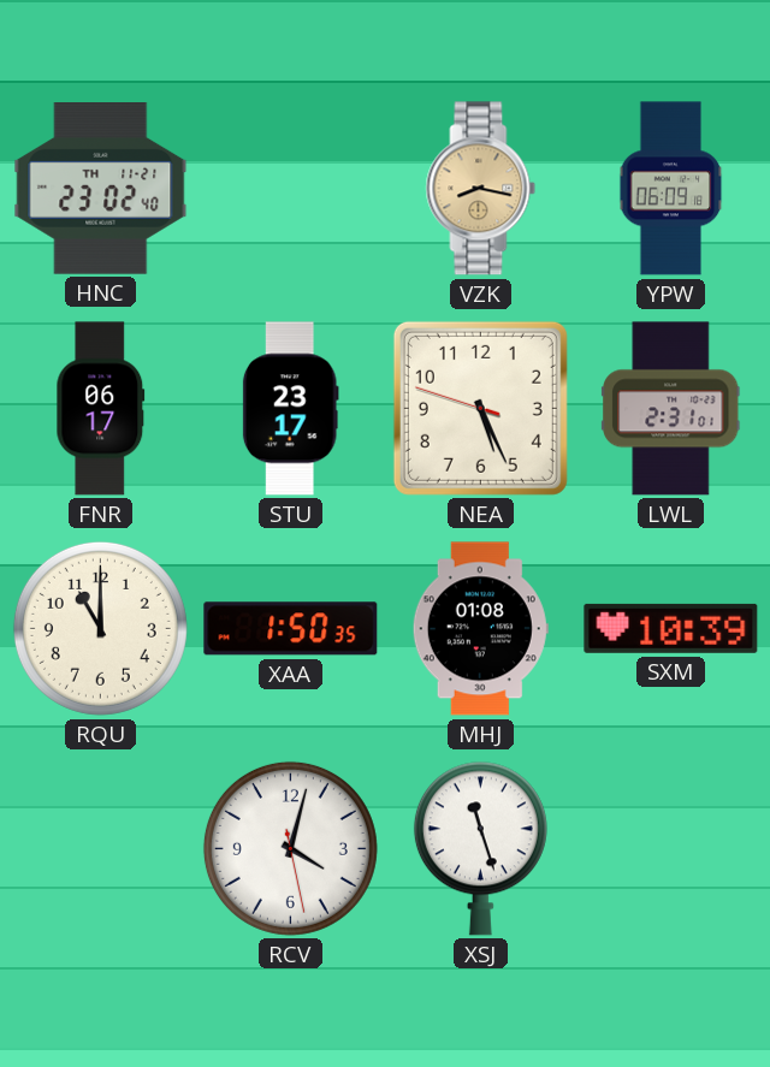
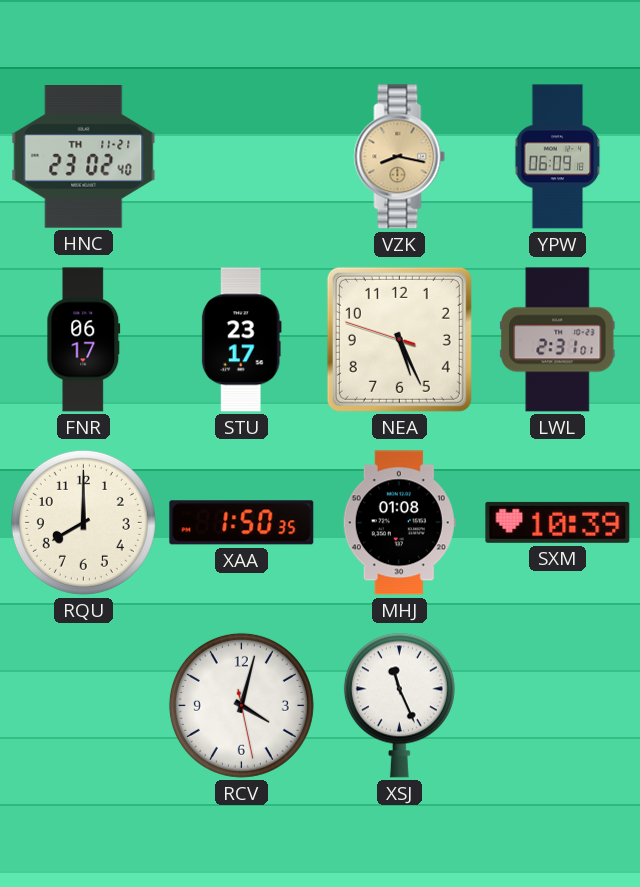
RQU: 11:00 -> 8:00 (83, 522)
XSJ: 11:27 -> 11:26 (399, 705)
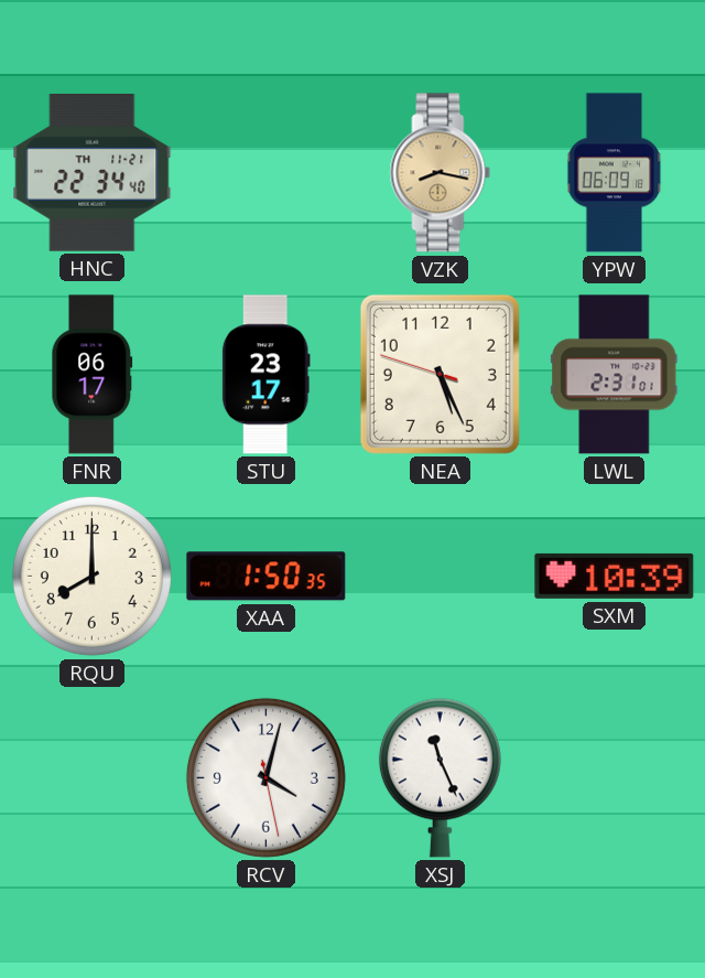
HNC: 23:02 -> 22:34 (93, 173)
MHJ: 01:08 -> none (399, 523)
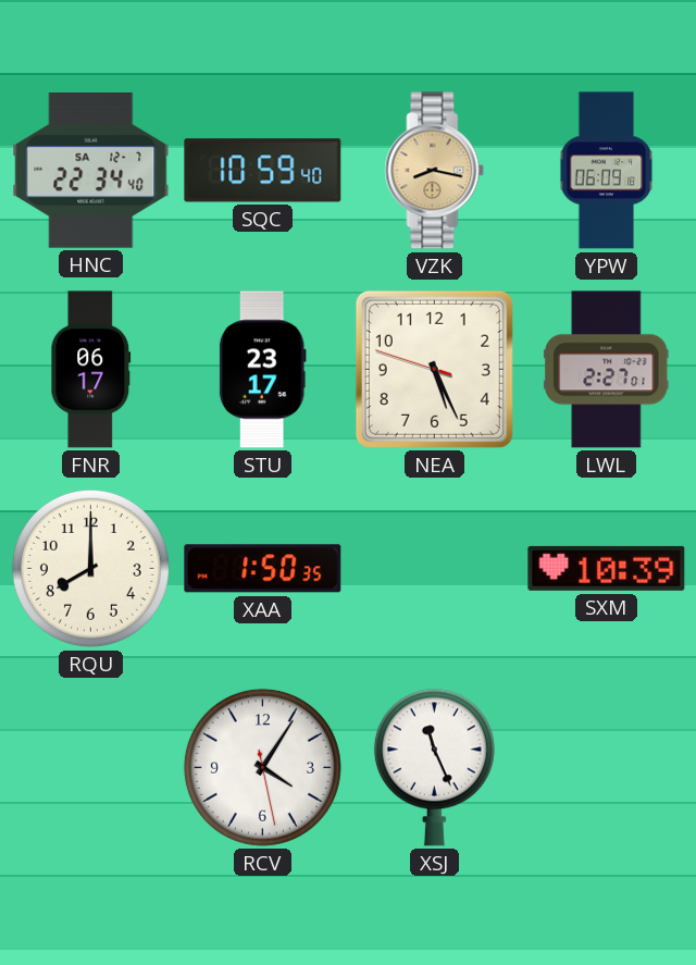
HNC date: TH 11-21 -> SA 12-7 (91, 171)
SQC: none -> 10:59 (263, 171)
LWL: 2:31 -> 2:27 (607, 370)
RCV: 4:02 -> 4:05 (262, 767)
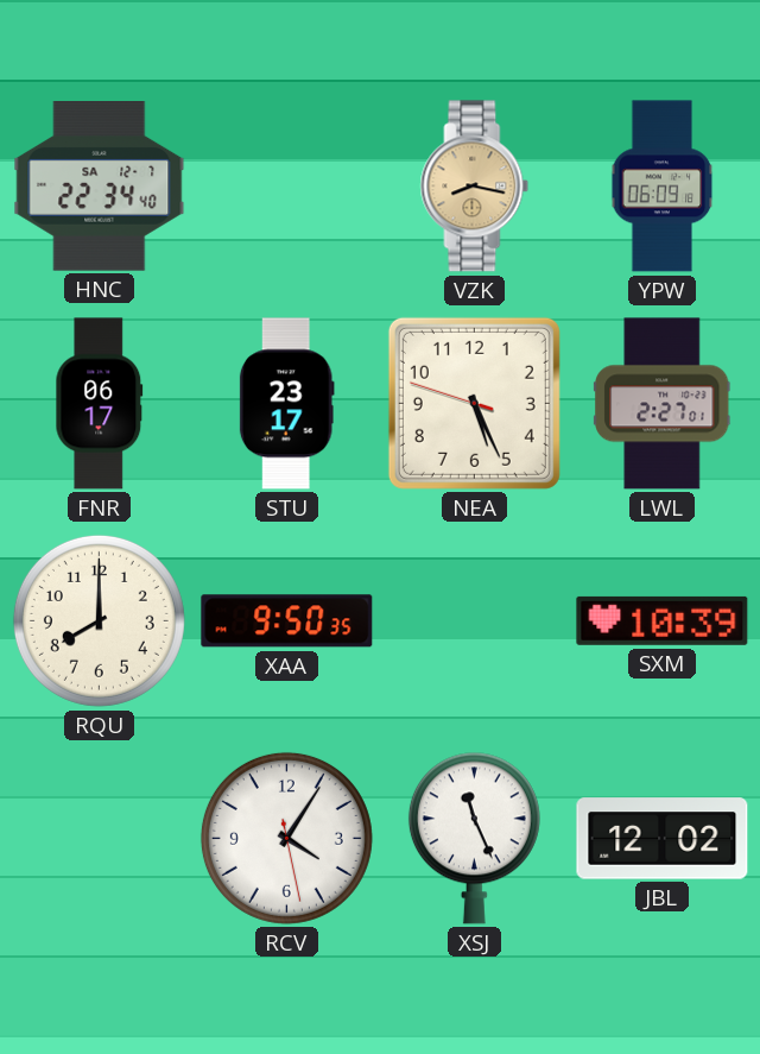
SQC: 10:59 -> none (263, 171)
XAA: 1:50 -> 9:50 (287, 621)
JBL: none -> 12:02 (663, 839)
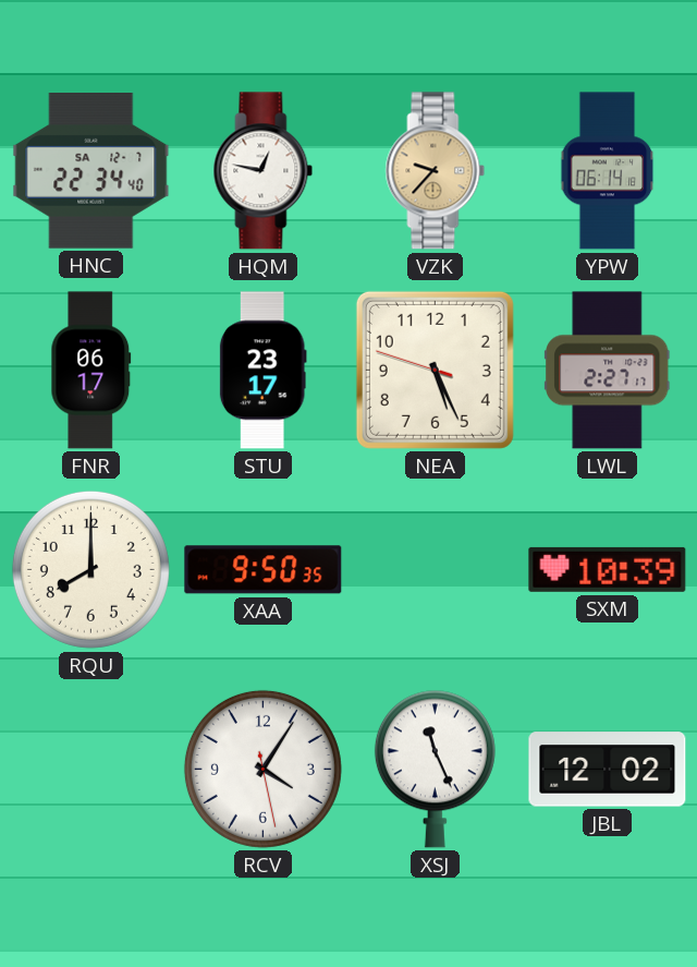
HQM: none -> 12:47 (264, 171)
VZK: 8:17 -> 9:37 (436, 171)
YPW: 06:09 -> 06:14 (608, 171)
LWL: 2:27:01 -> 2:27:17 (608, 371)
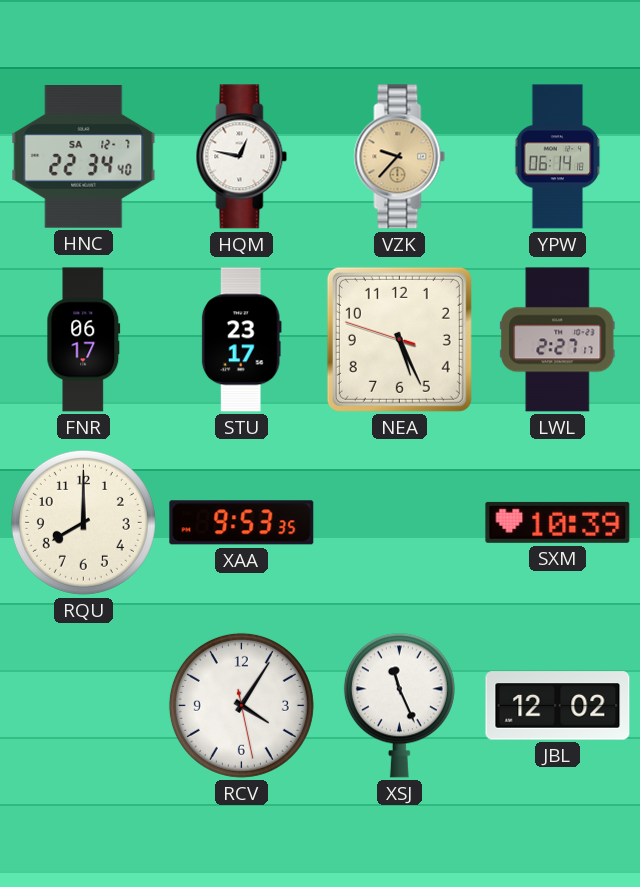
XAA: 9:50 -> 9:53 (242, 523)
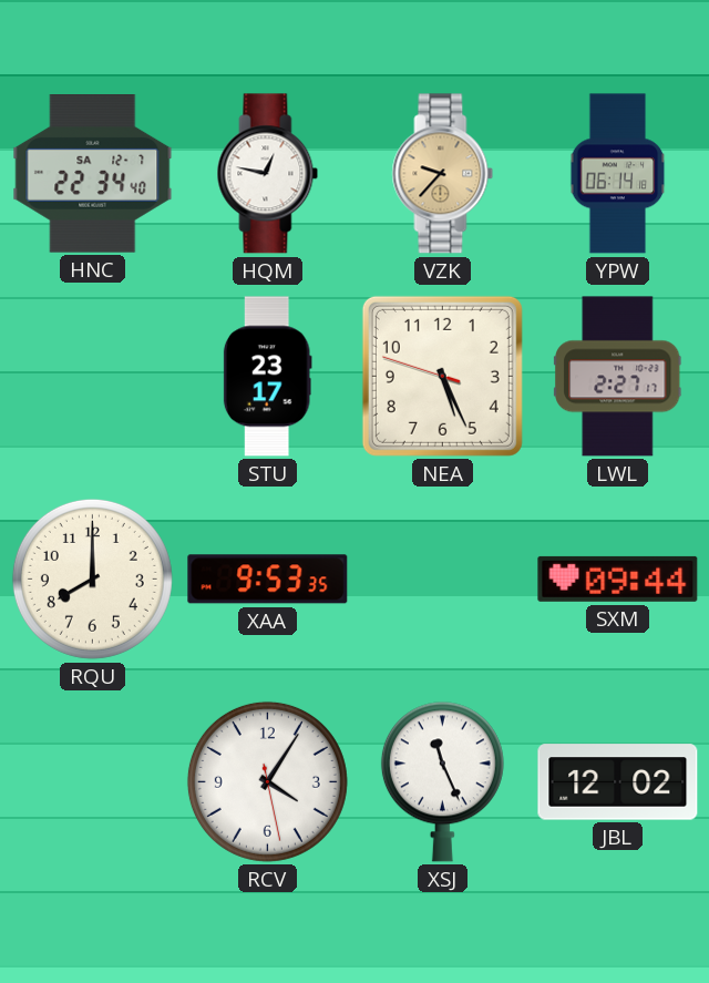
FNR: 06:17 -> none (84, 340)
SXM: 10:39 -> 09:44 (618, 578)
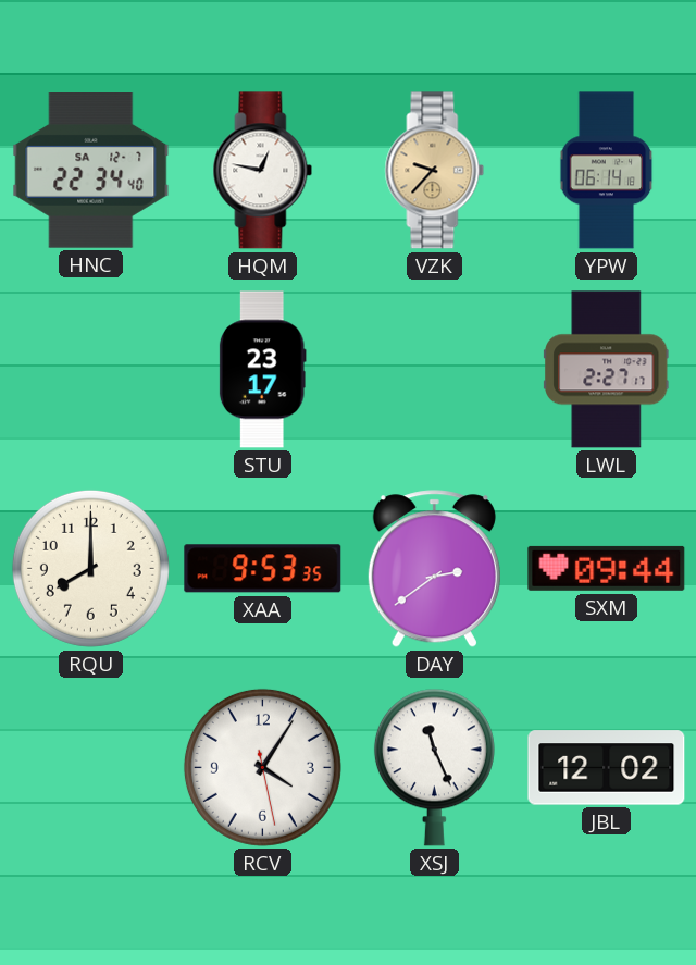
NEA: 5:25 -> none (442, 376)
DAY: none -> 2:39 (434, 569)
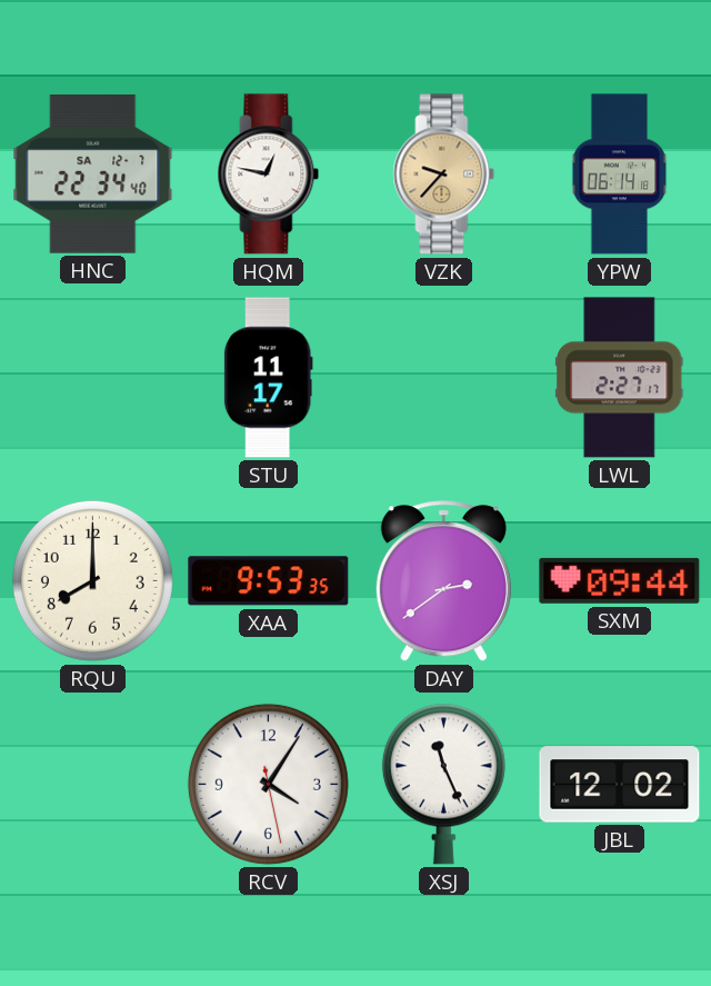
STU: 23:17 -> 11:17 (268, 378)
